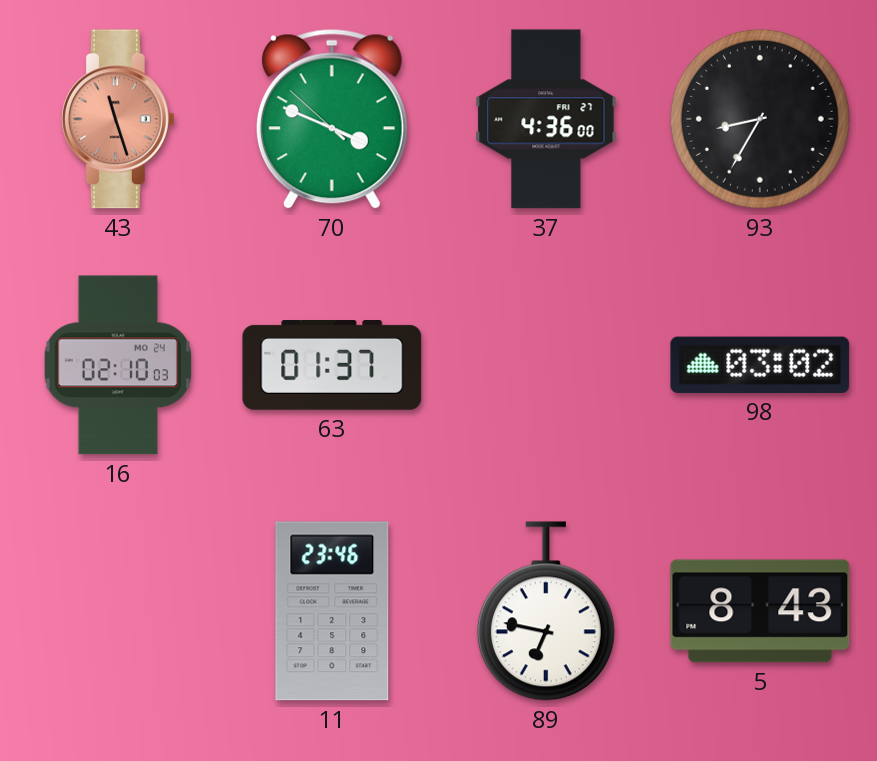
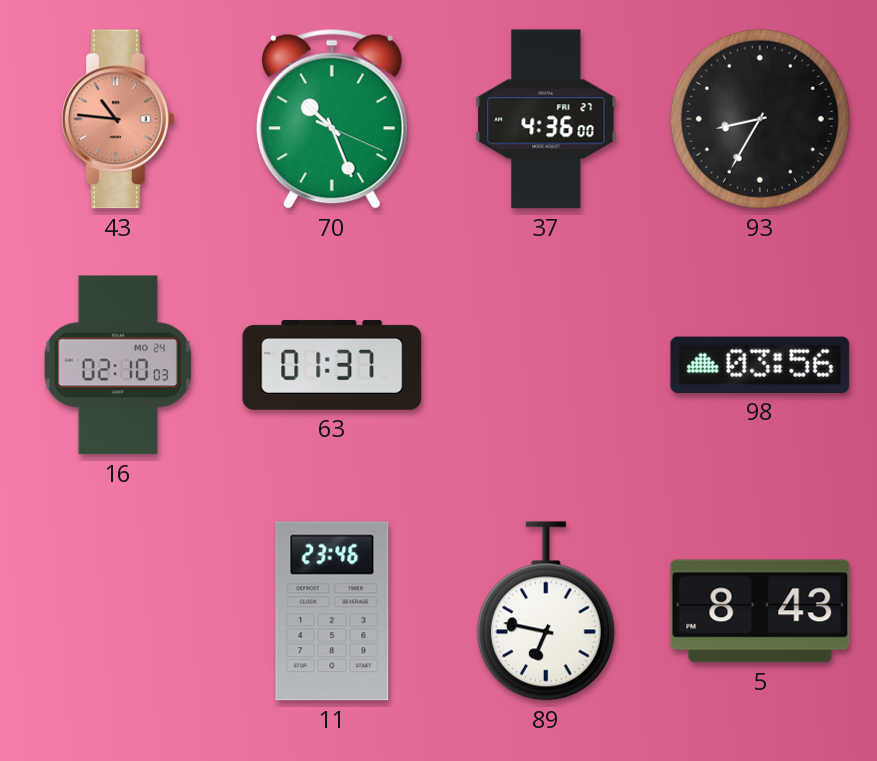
43: 11:27 -> 10:46 (118, 119)
70: 3:48 -> 10:26 (332, 119)
98: 03:02 -> 03:56 (760, 365)
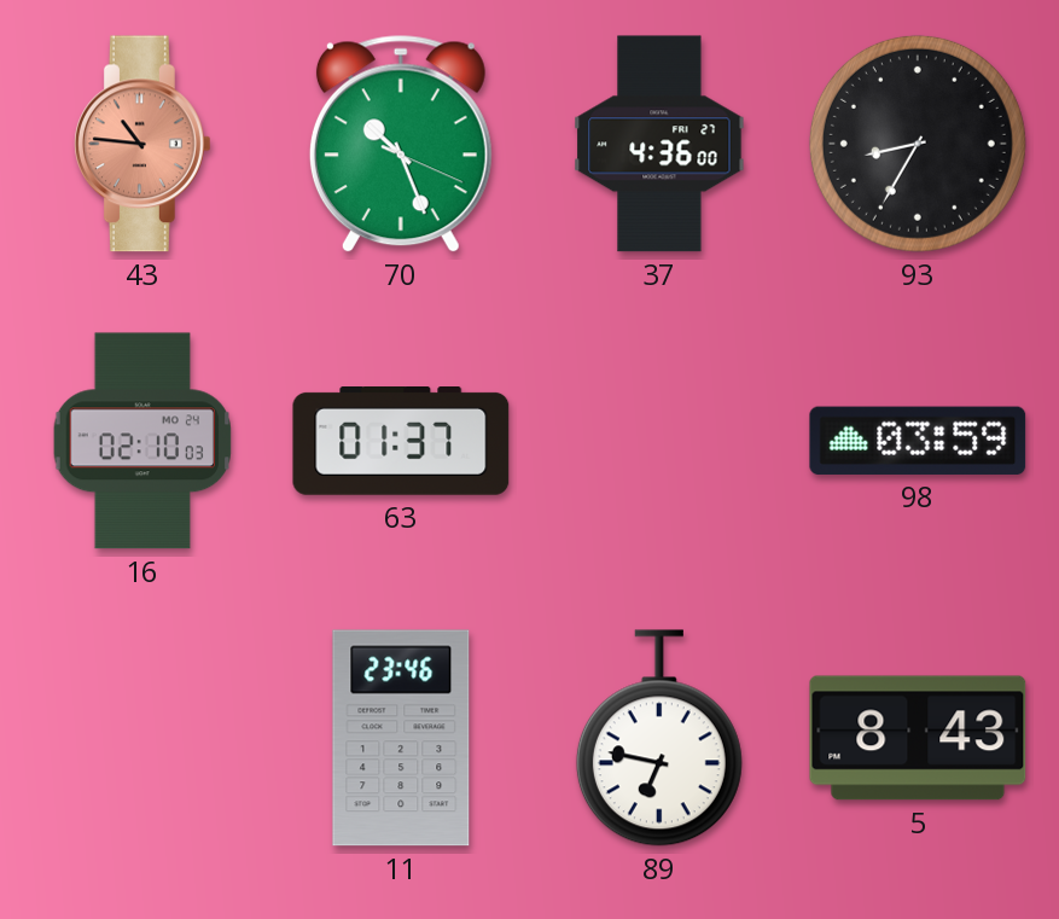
98: 03:56 -> 03:59 (918, 441)
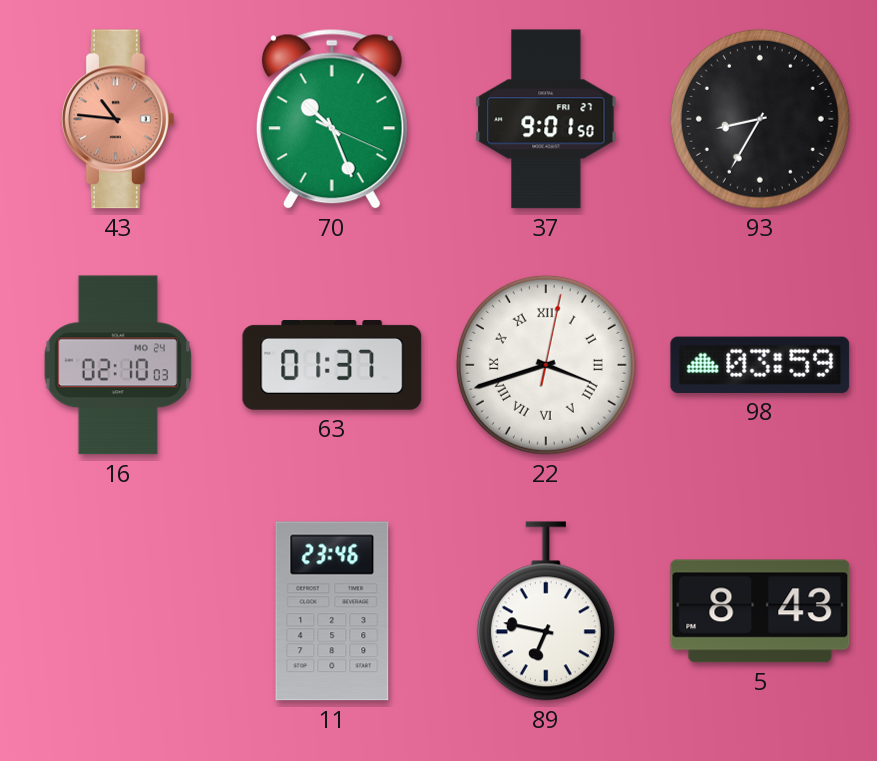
37: 4:36 -> 9:01 (546, 119)
22: none -> 3:42 (546, 365)
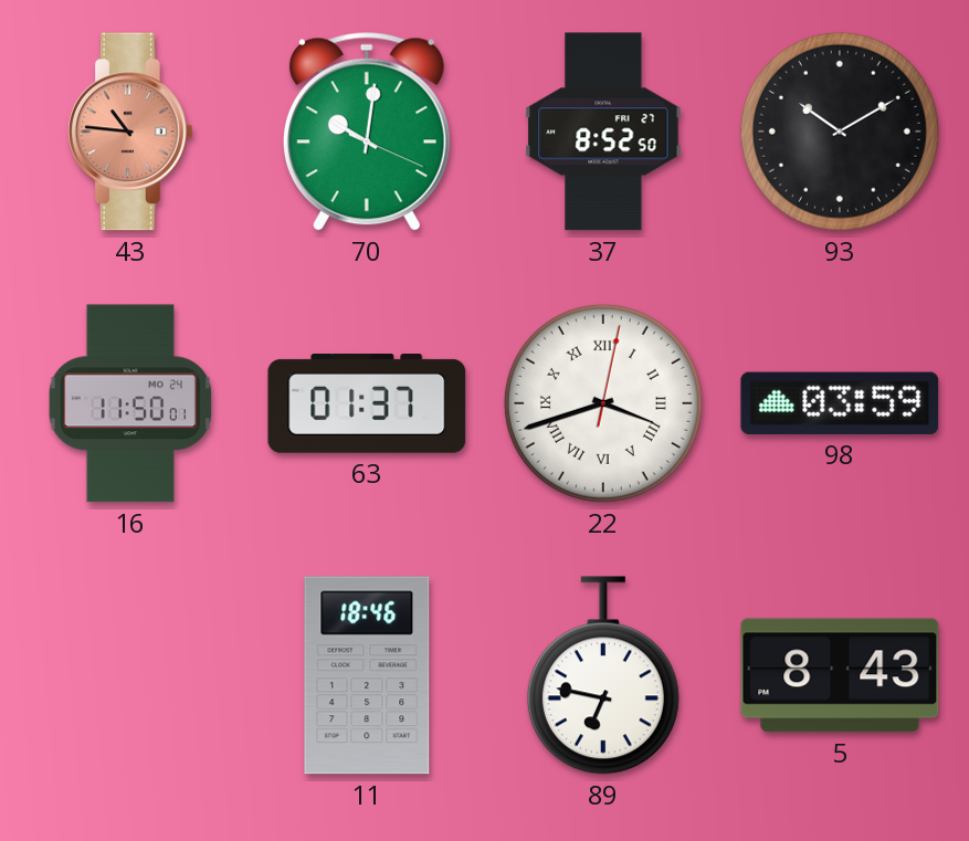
70: 10:26 -> 10:01 (367, 132)
37: 9:01 -> 8:52 (603, 132)
93: 8:35 -> 10:10 (840, 132)
16: 02:10 -> 11:50 (129, 403)
11: 23:46 -> 18:46 (367, 675)
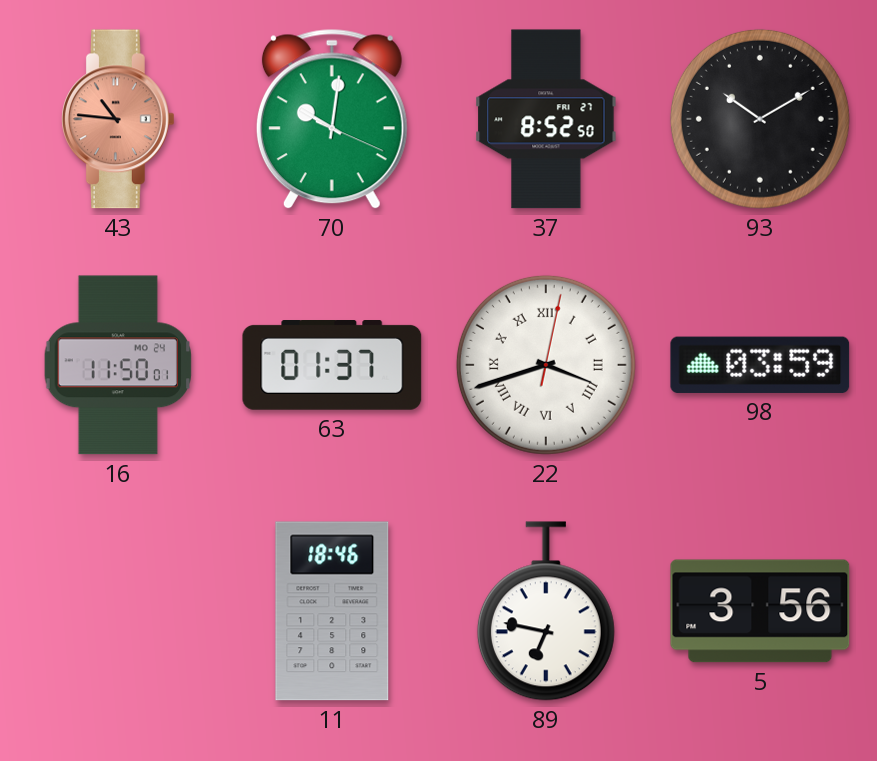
5: 8:43 -> 3:56 (760, 611)
